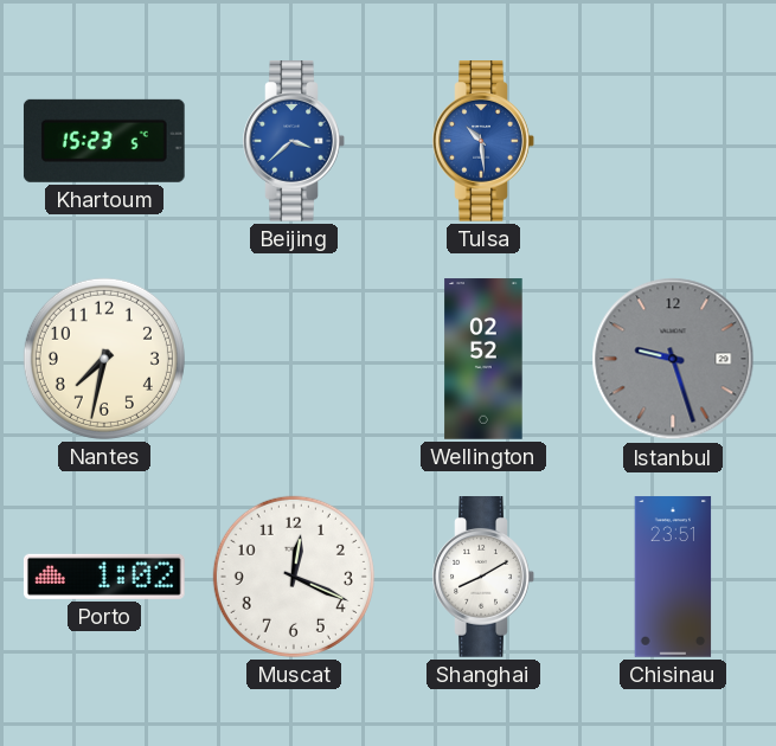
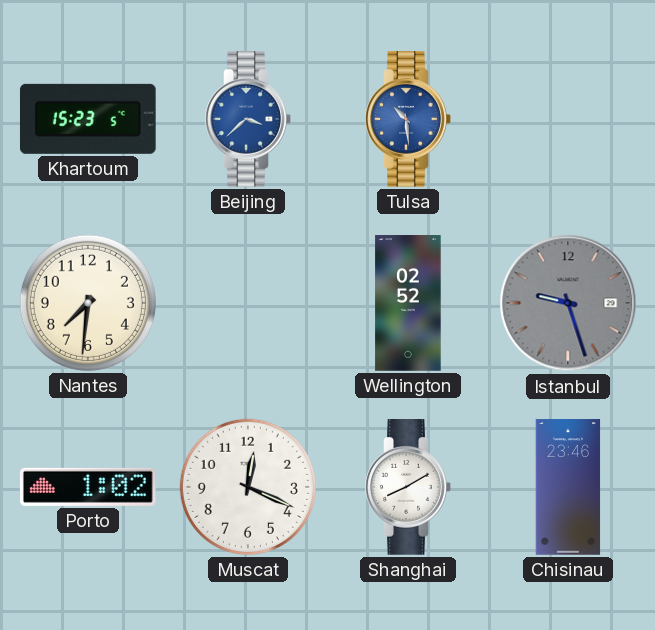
Nantes: 7:32 -> 7:31 (88, 303)
Chisinau: 23:51 -> 23:46 (568, 487)
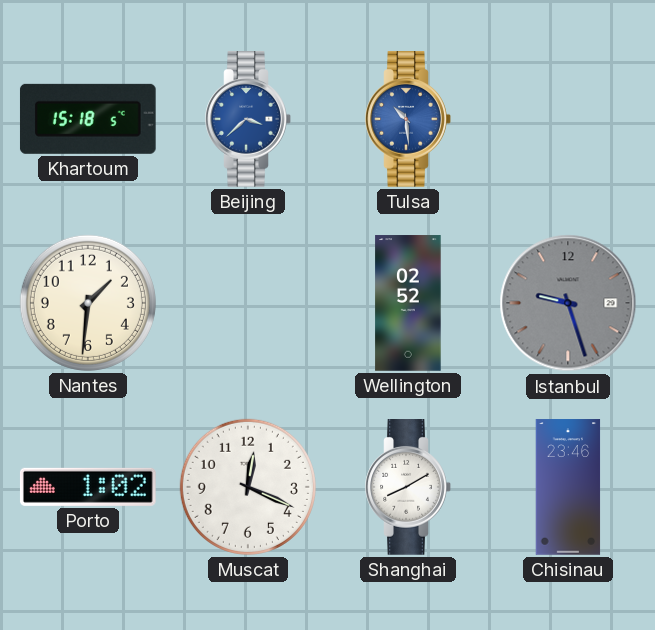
Khartoum: 15:23 -> 15:18 (88, 119)
Nantes: 7:31 -> 1:31 (88, 303)
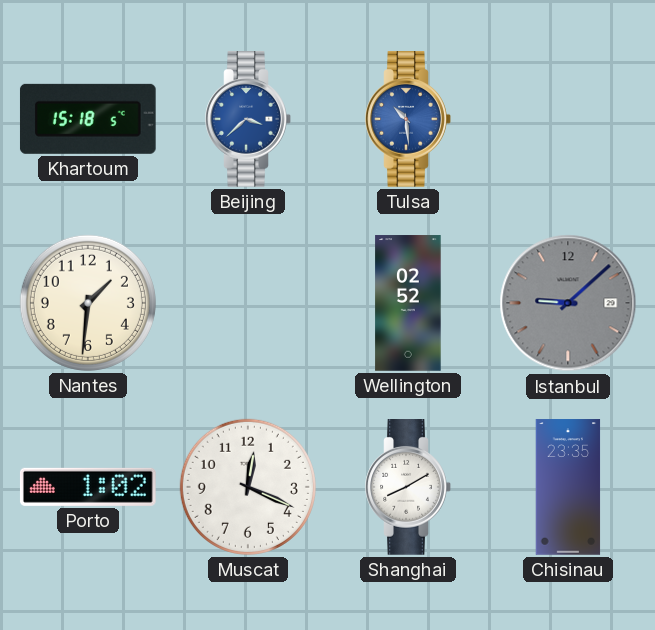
Istanbul: 9:27 -> 9:08 (568, 303)
Chisinau: 23:46 -> 23:35 (568, 487)
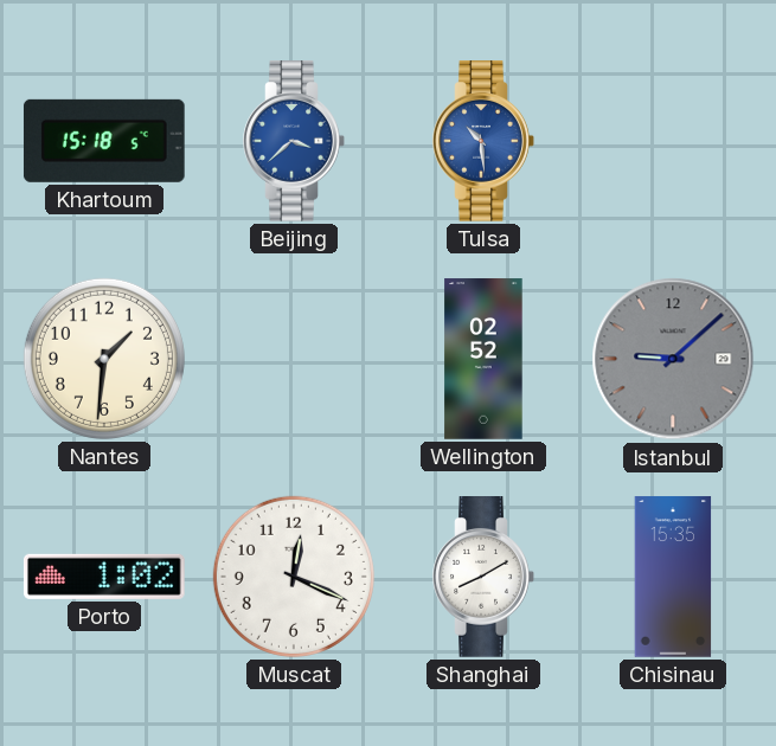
Chisinau: 23:35 -> 15:35 (673, 577)
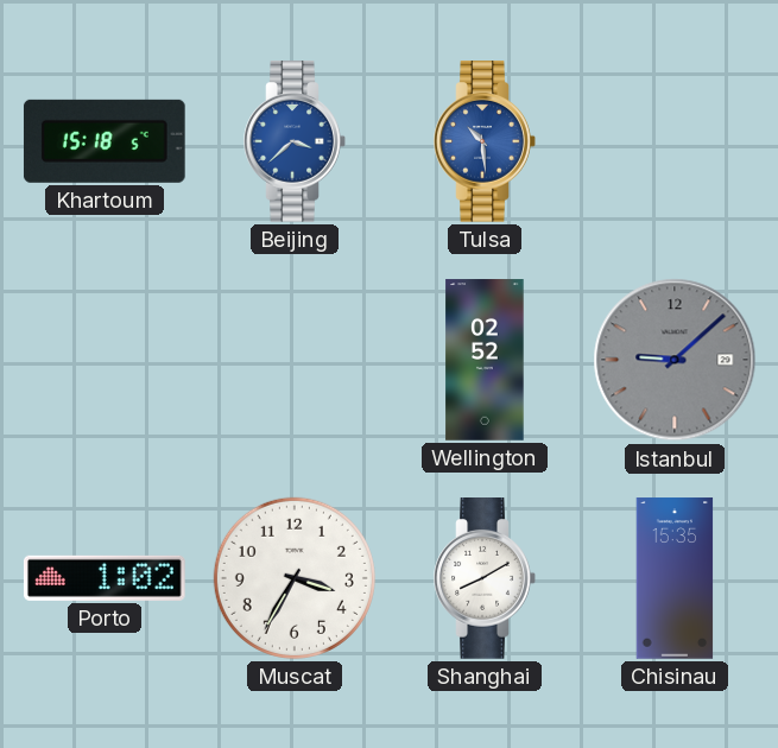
Nantes: 1:31 -> none (104, 359)
Muscat: 12:19 -> 3:35 (295, 578)
